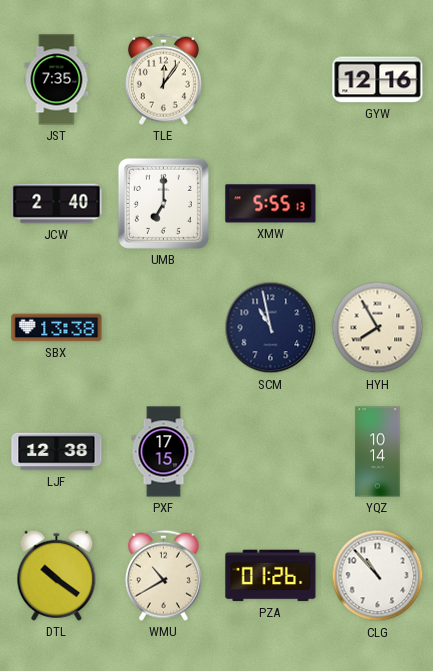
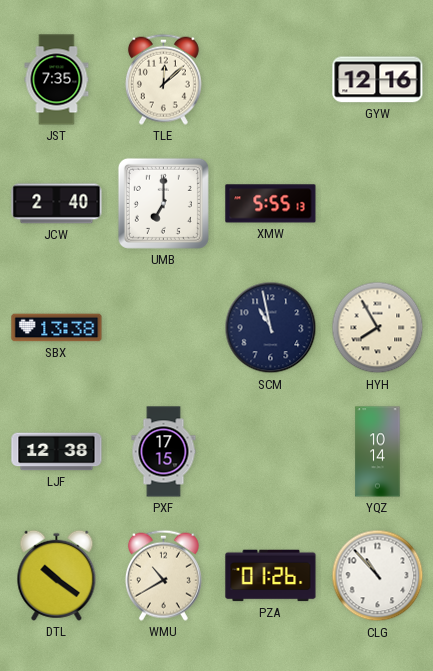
TLE: 12:06 -> 12:08 (163, 79)
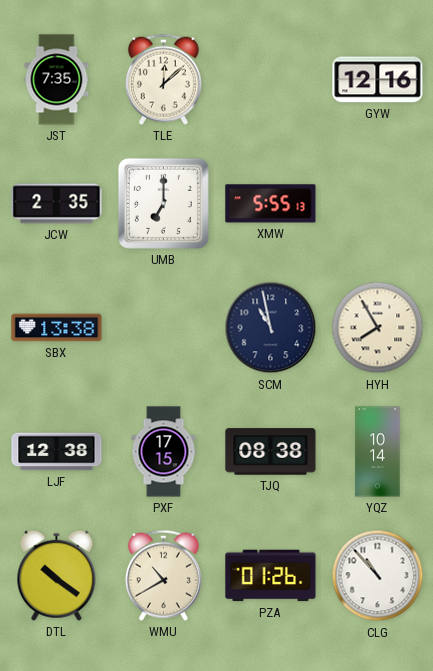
JCW: 2:40 -> 2:35 (57, 204)
TJQ: none -> 08:38 (271, 452)
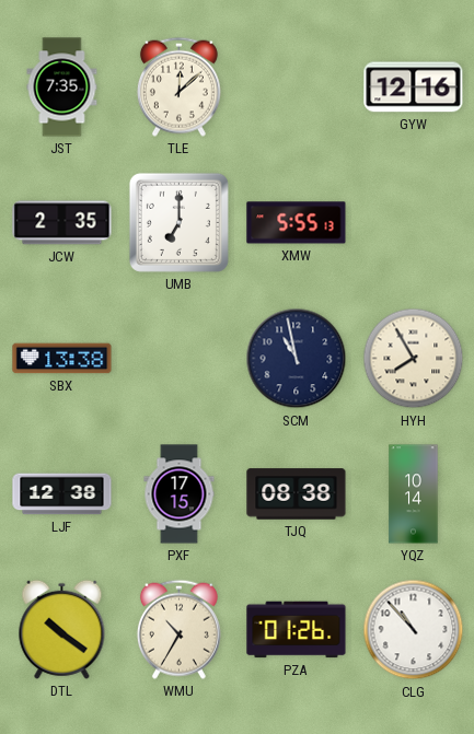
WMU: 10:40 -> 10:35 (178, 629)
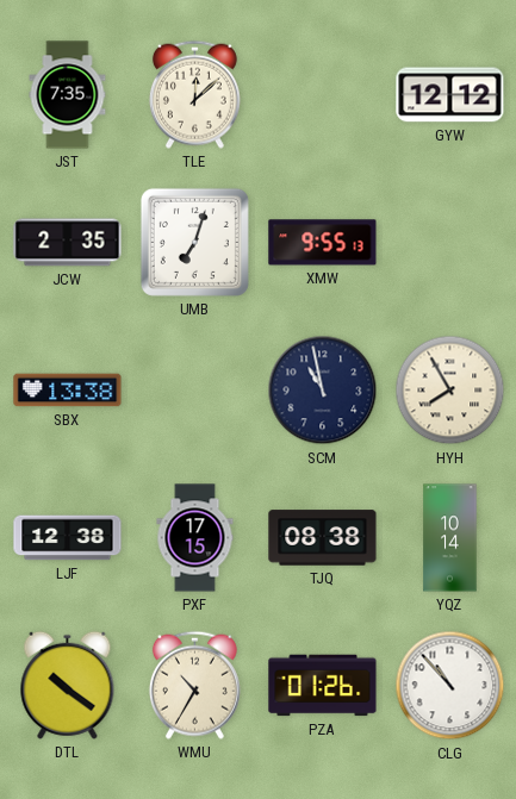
GYW: 12:16 -> 12:12 (450, 95)
UMB: 7:00 -> 7:03 (194, 242)
XMW: 5:55 -> 9:55 (323, 243)
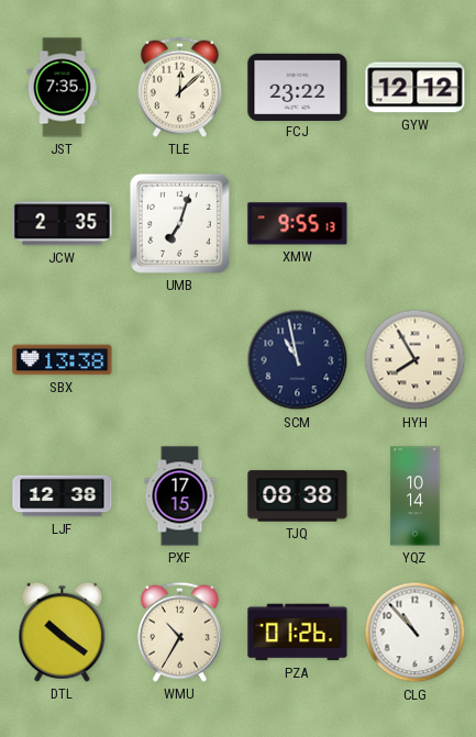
FCJ: none -> 23:22 (298, 87)
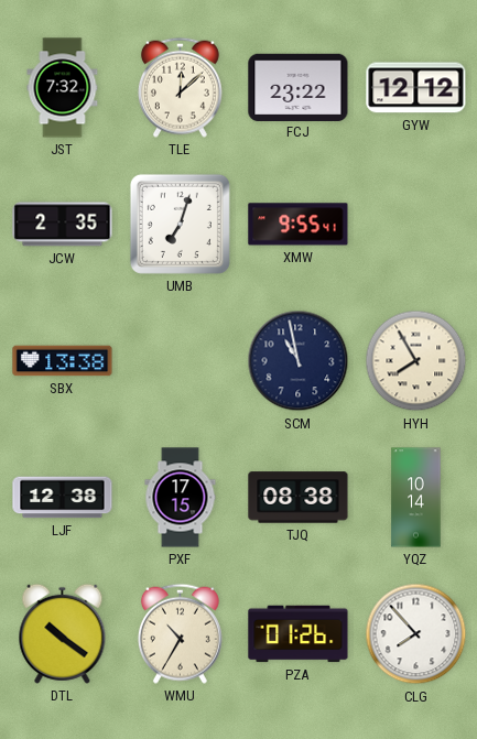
JST: 7:35 -> 7:32 (63, 88)
XMW: 9:55:13 -> 9:55:41 (299, 225)
CLG: 10:53 -> 7:53 (416, 634)
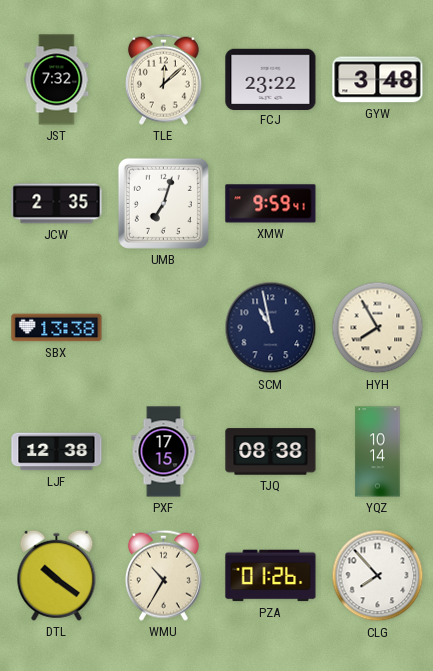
GYW: 12:12 -> 3:48 (378, 80)
XMW: 9:55 -> 9:59 (271, 204)
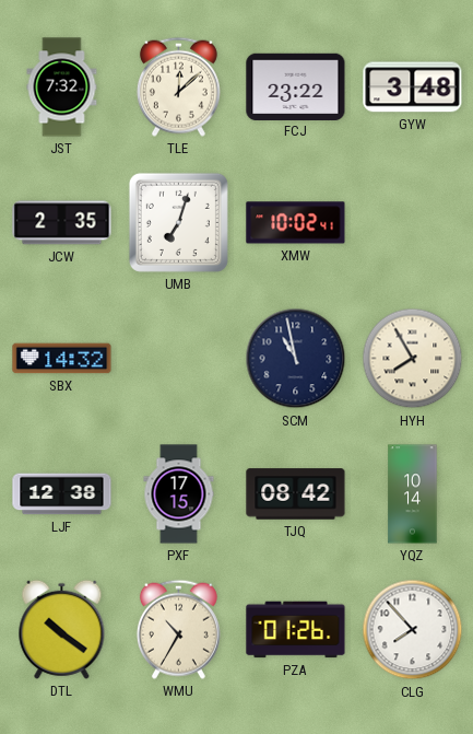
XMW: 9:59 -> 10:02 (296, 223)
SBX: 13:38 -> 14:32 (62, 359)
TJQ: 08:38 -> 08:42 (296, 494)
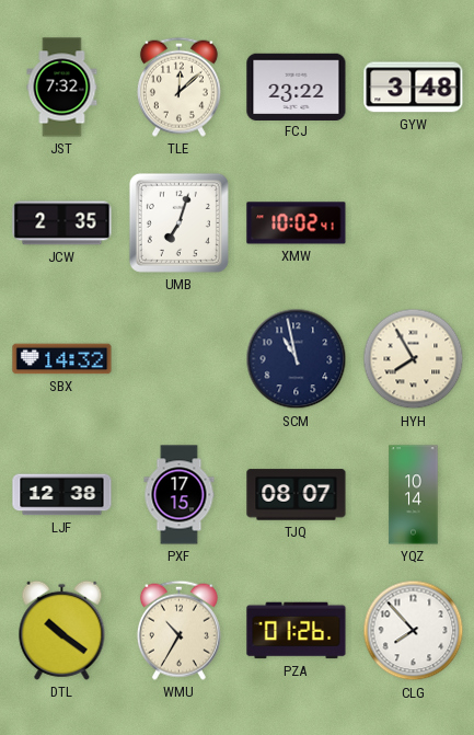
TJQ: 08:42 -> 08:07 (297, 495)
